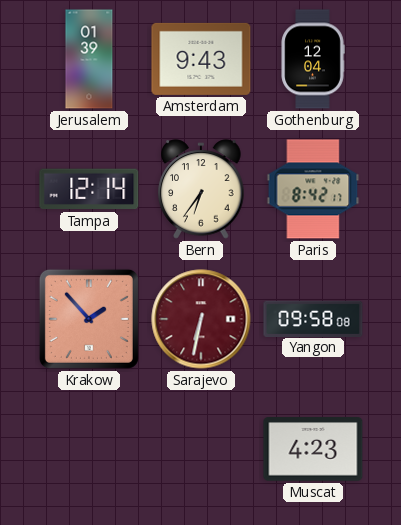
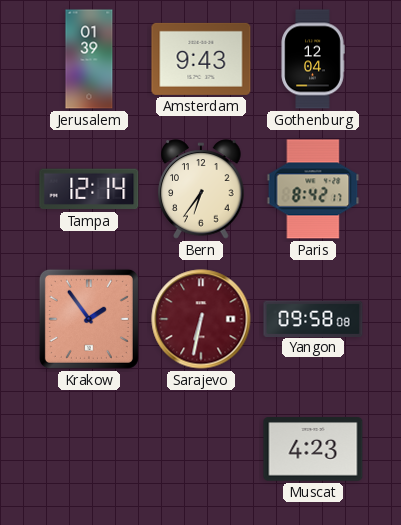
Krakow: 1:53 -> 1:54 (89, 319)
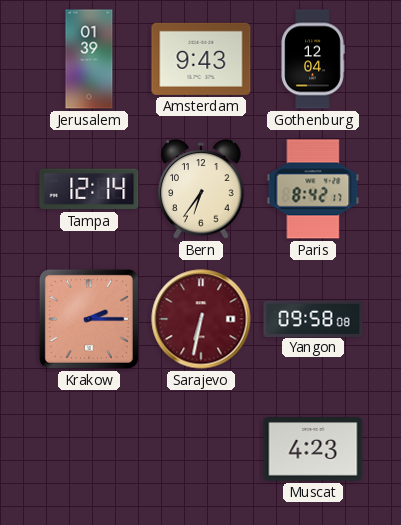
Krakow: 1:54 -> 2:15 (89, 319)
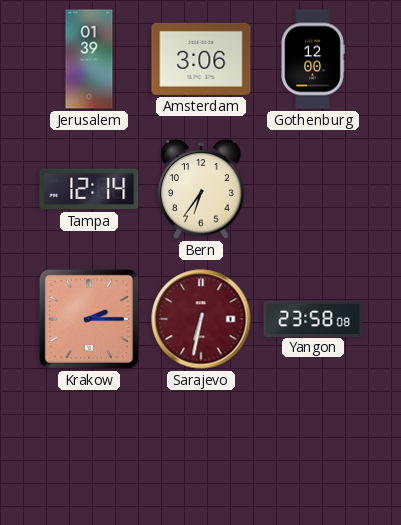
Amsterdam: 9:43 -> 3:06 (201, 59)
Gothenburg: 12:04 -> 12:00 (313, 59)
Paris: 8:42 -> none (313, 189)
Yangon: 09:58 -> 23:58 (313, 318)
Muscat: 4:23 -> none (313, 449)
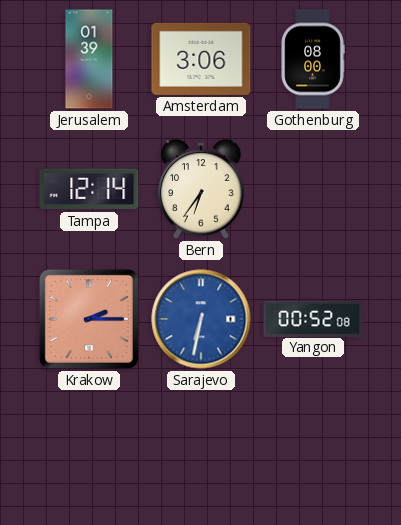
Gothenburg: 12:00 -> 08:00 (313, 59)
Sarajevo dial: burgundy -> blue (201, 319)
Yangon: 23:58 -> 00:52 (313, 318)
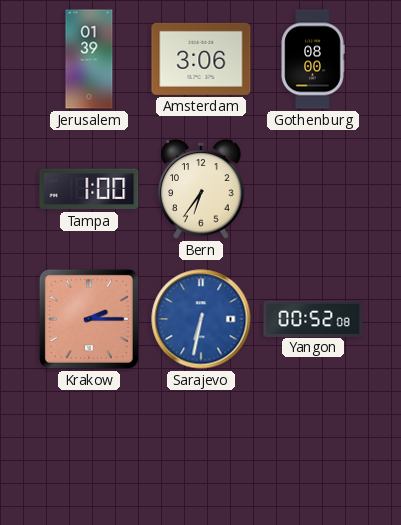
Tampa: 12:14 -> 1:00 (89, 189)
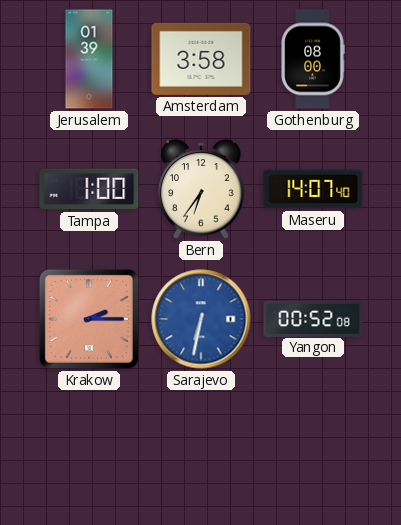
Amsterdam: 3:06 -> 3:58 (201, 59)
Maseru: none -> 14:07 (313, 189)
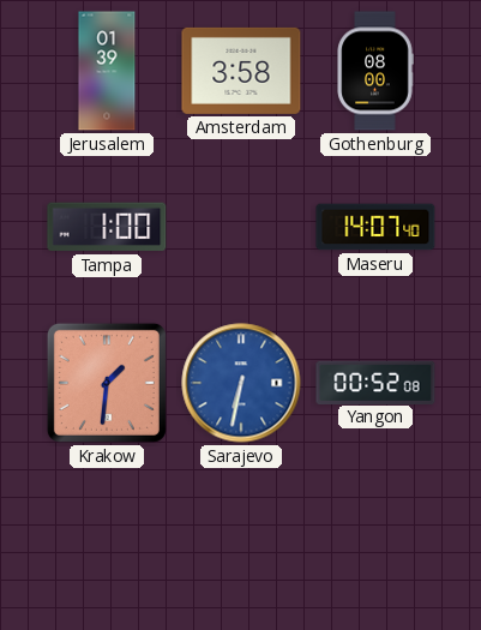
Bern: 6:36 -> none (201, 189)
Krakow: 2:15 -> 1:31 (107, 383)
